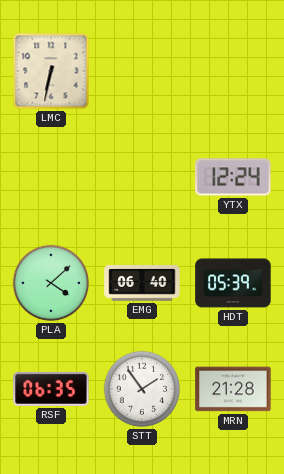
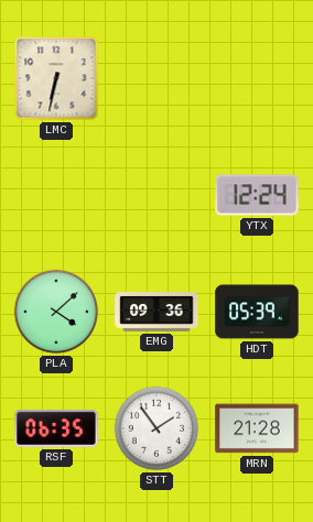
EMG: 06:40 -> 09:36 (156, 313)
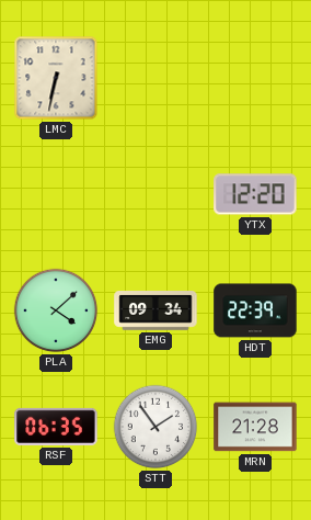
YTX: 12:24 -> 12:20 (255, 194)
EMG: 09:36 -> 09:34 (155, 312)
HDT: 05:39 -> 22:39 (255, 310)
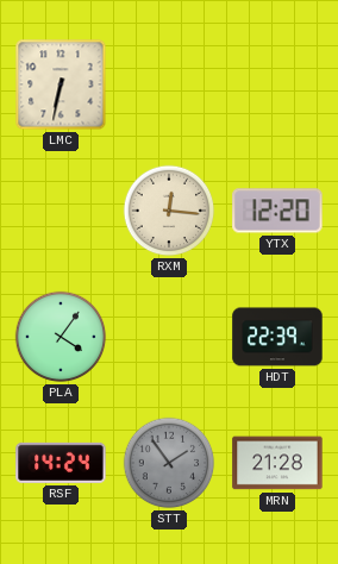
RXM: none -> 12:16 (169, 211)
PLA: 4:08 -> 4:06 (61, 337)
EMG: 09:34 -> none (155, 312)
RSF: 06:35 -> 14:24 (61, 463)
STT dial: white -> grey (169, 463)
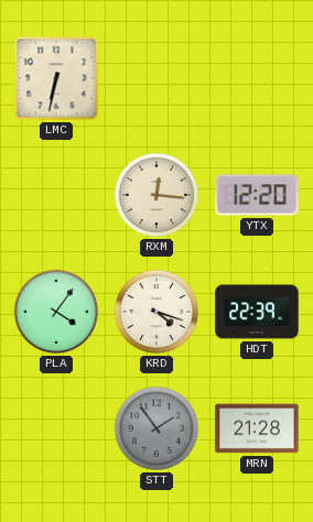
KRD: none -> 4:18 (156, 312)
RSF: 14:24 -> none (61, 463)
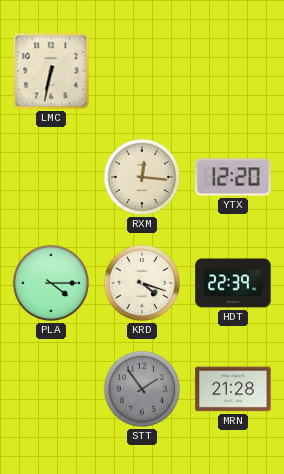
PLA: 4:06 -> 4:15 (51, 283)
